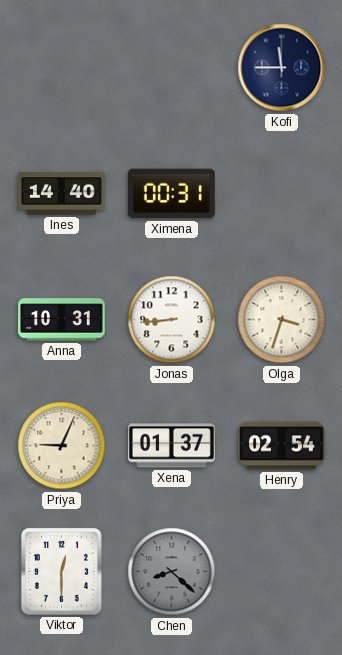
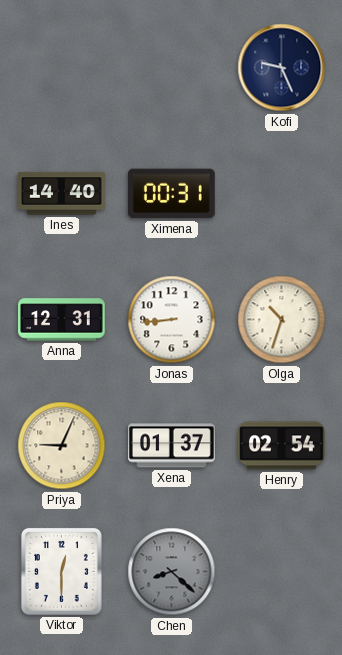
Kofi: 11:45 -> 9:26 (282, 68)
Anna: 10:31 -> 12:31 (62, 320)
Olga: 3:33 -> 10:33 (282, 320)
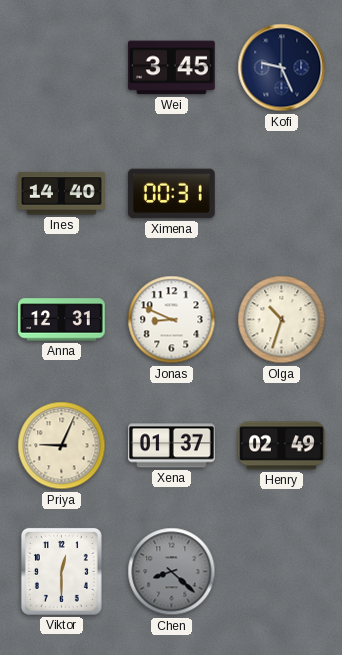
Wei: none -> 3:45 (171, 68)
Jonas: 8:44 -> 8:49 (172, 320)
Henry: 02:54 -> 02:49 (282, 446)
